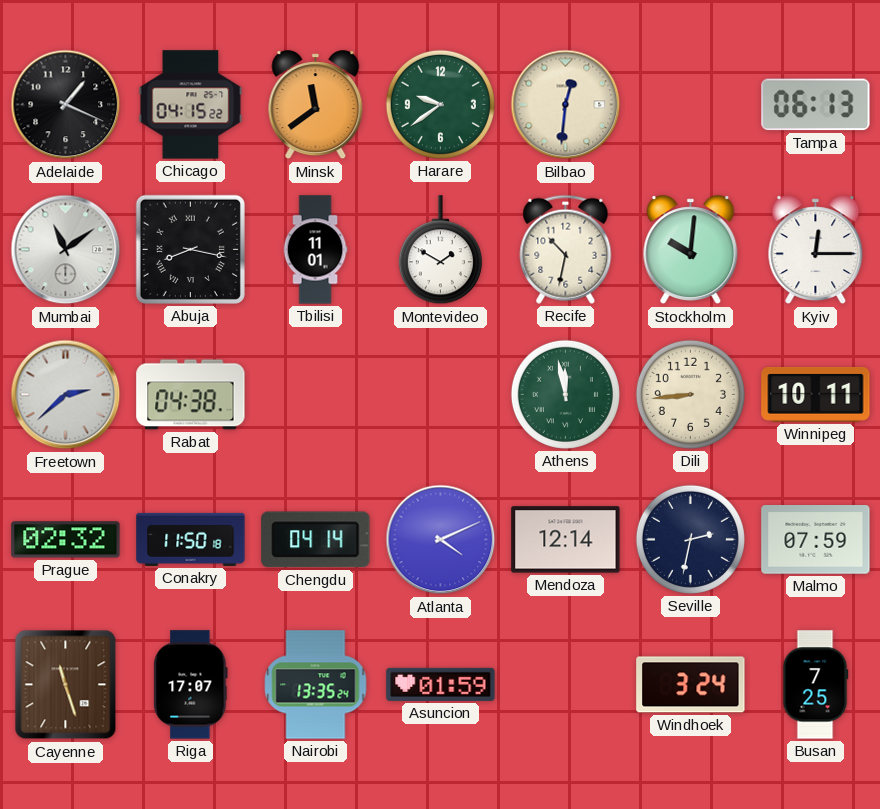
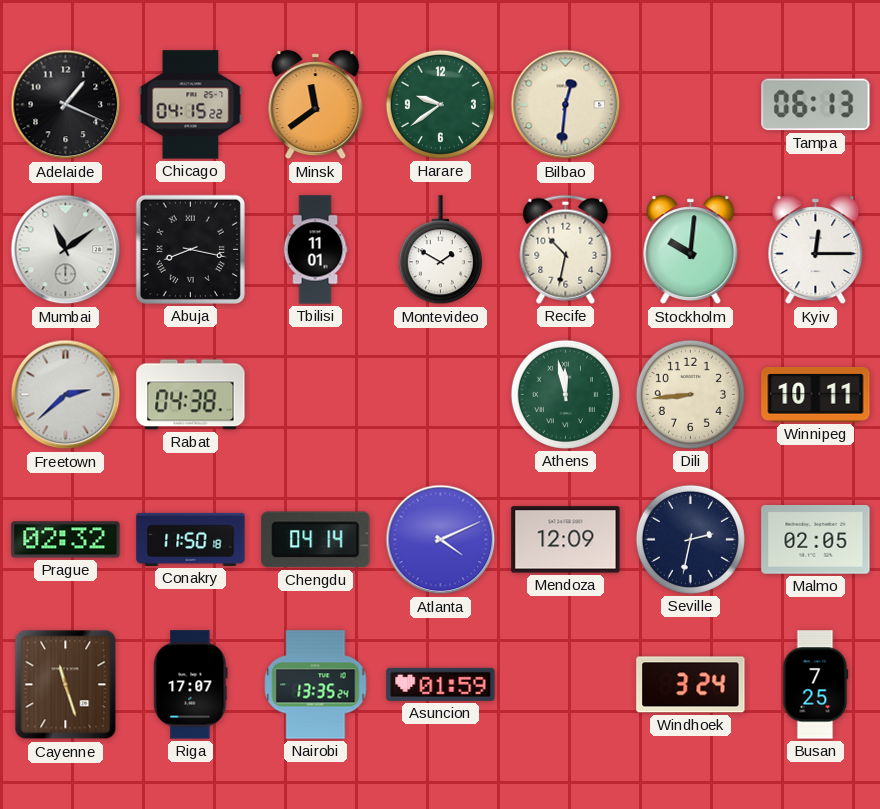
Mendoza: 12:14 -> 12:09 (566, 540)
Malmo: 07:59 -> 02:05 (816, 540)
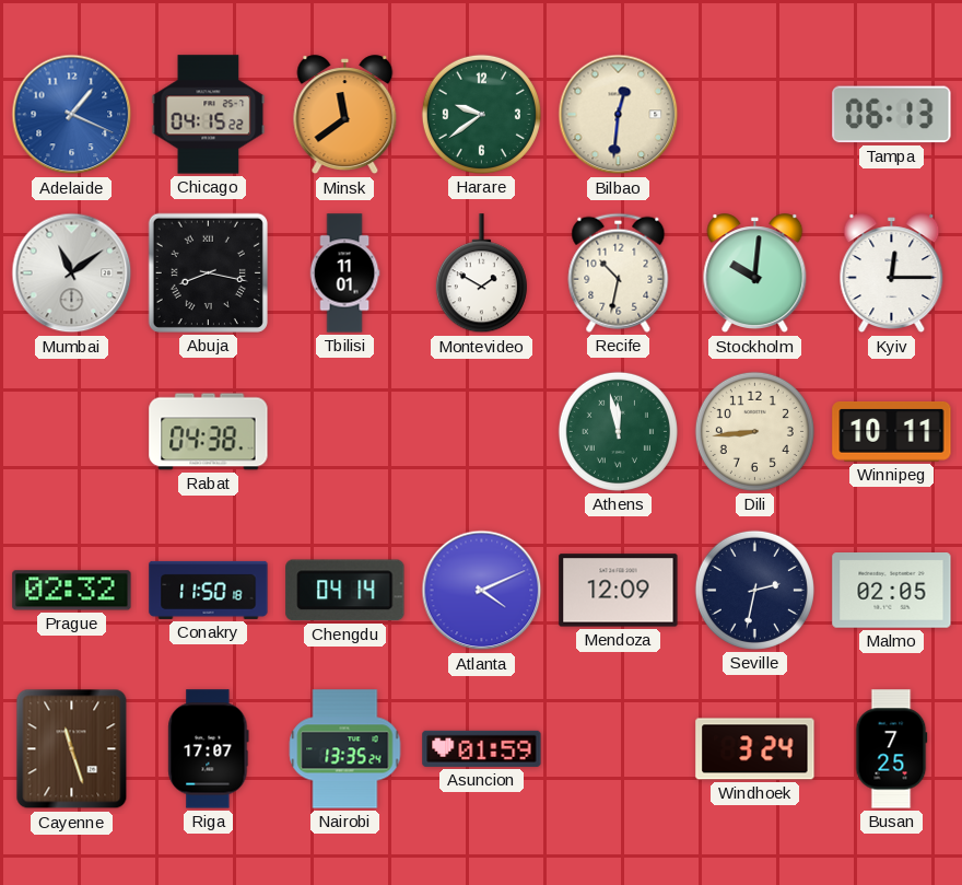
Adelaide dial: black -> blue (72, 115)
Freetown: 2:38 -> none (66, 395)
